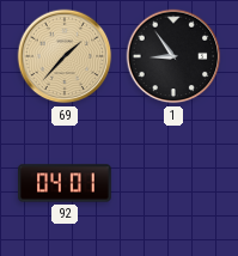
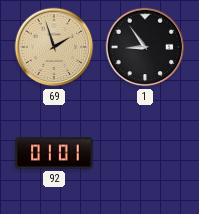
69: 1:37 -> 1:57 (54, 47)
92: 04:01 -> 01:01 (54, 153)
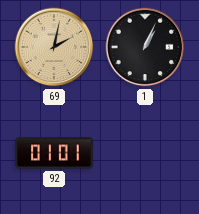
69: 1:57 -> 2:02 (54, 47)
1: 8:54 -> 1:04 (145, 47)
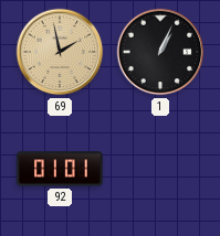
69: 2:02 -> 1:58 (60, 52)
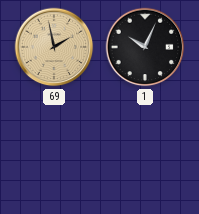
1: 1:04 -> 10:04 (145, 47)
92: 01:01 -> none (60, 169)
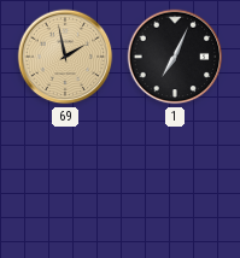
1: 10:04 -> 7:04 (175, 57)
